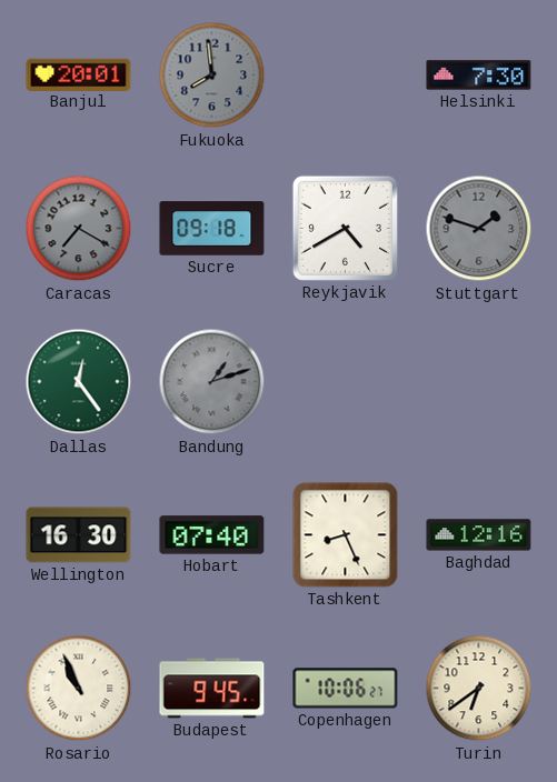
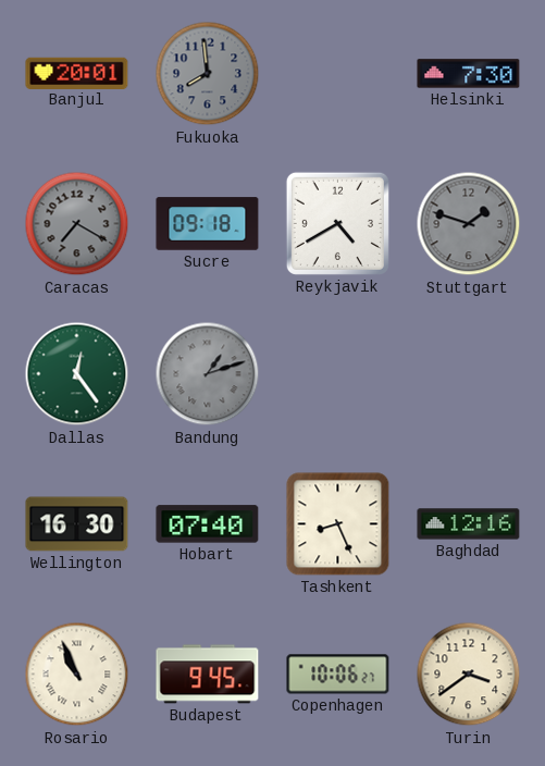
Turin: 6:39 -> 3:39 (469, 675)
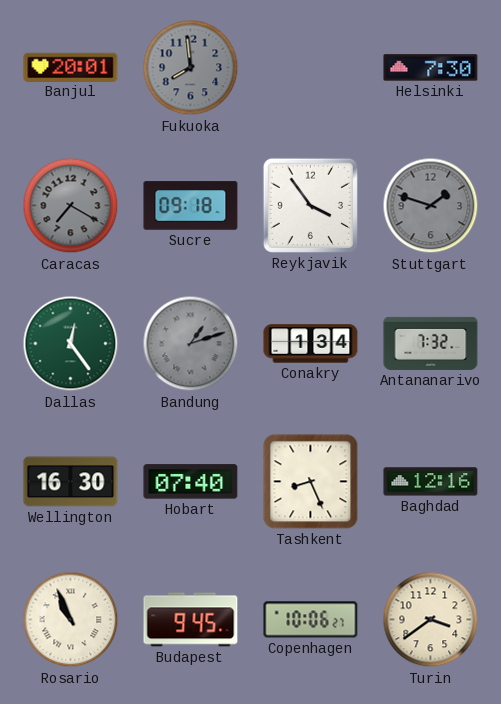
Reykjavik: 4:40 -> 3:54 (310, 205)
Conakry: none -> 1:34 (311, 344)
Antananarivo: none -> 7:32 (431, 343)
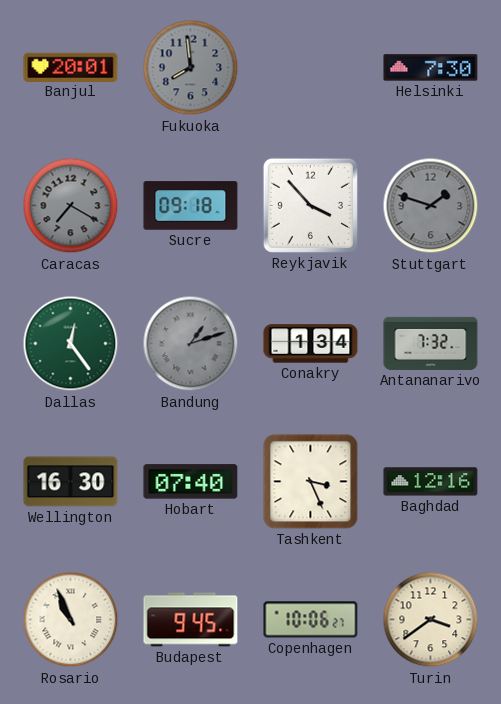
Reykjavik: 3:54 -> 3:53 (310, 205)
Tashkent: 8:26 -> 3:26 (311, 482)
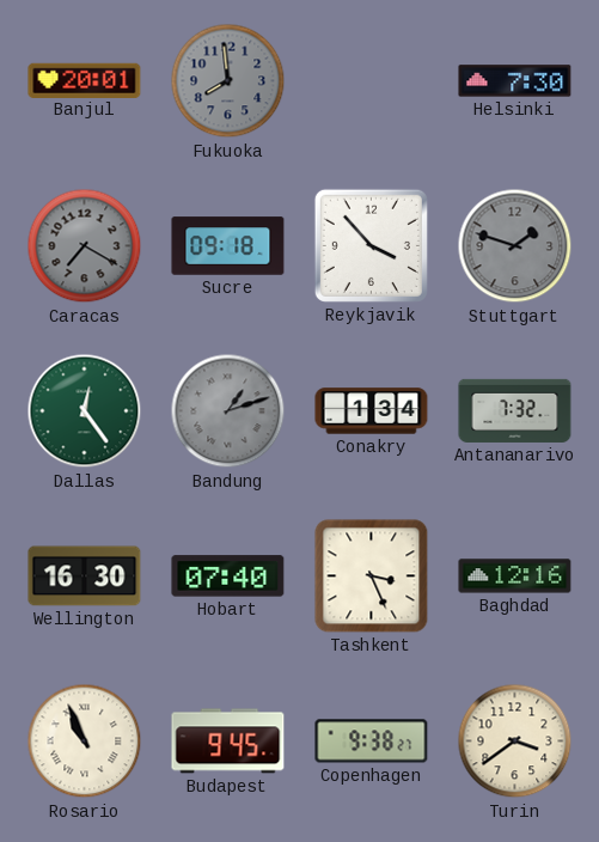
Copenhagen: 10:06 -> 9:38 (372, 742)
